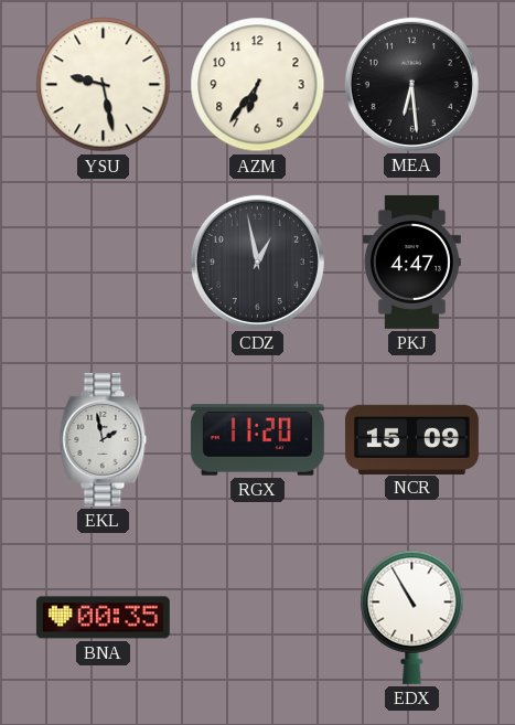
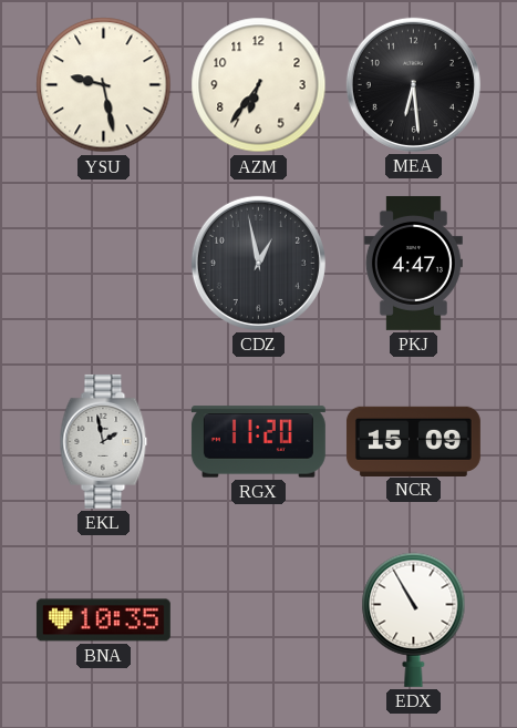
BNA: 00:35 -> 10:35 (103, 621)
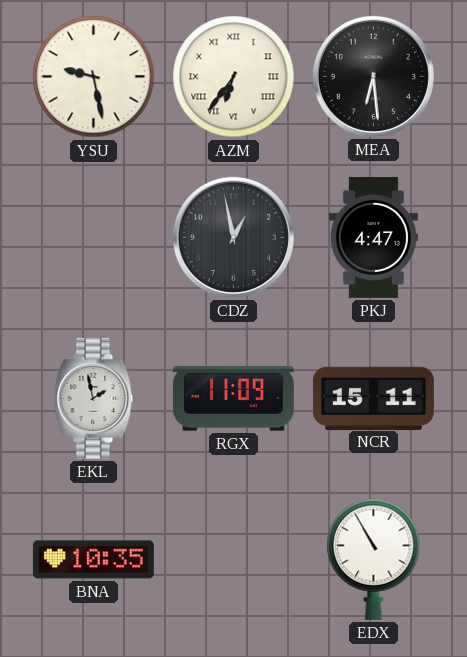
AZM numerals: Arabic -> Roman (234, 77)
RGX: 11:20 -> 11:09 (233, 399)
NCR: 15:09 -> 15:11 (373, 398)
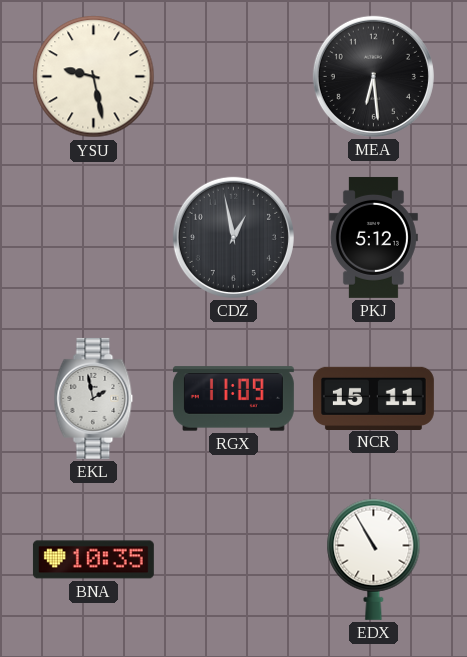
AZM: 6:36 -> none (234, 77)
PKJ: 4:47 -> 5:12 (373, 237)
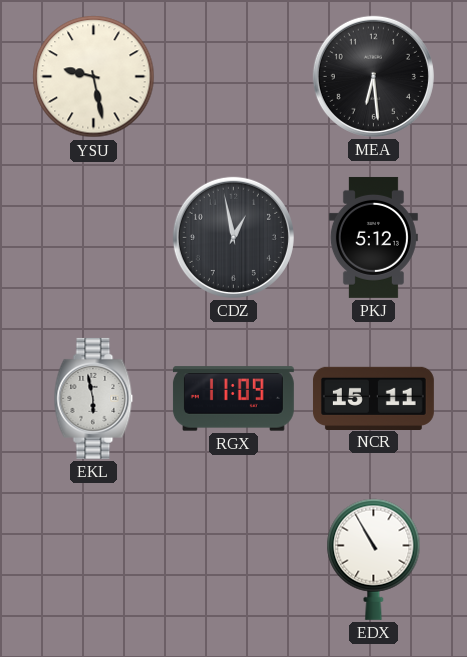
EKL: 1:58 -> 5:58 (94, 398)
BNA: 10:35 -> none (93, 560)
